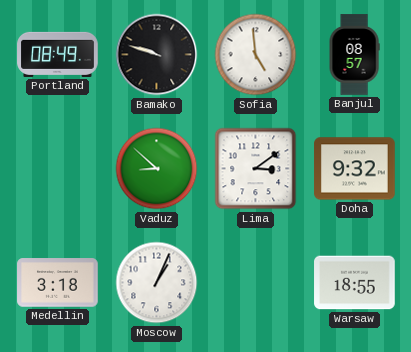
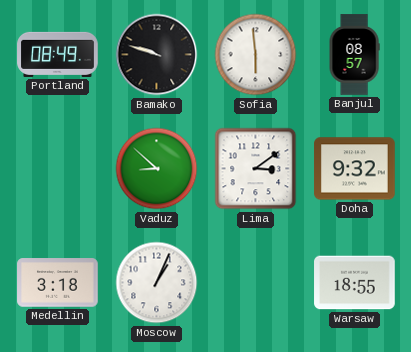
Sofia: 4:59 -> 5:59 (256, 55)
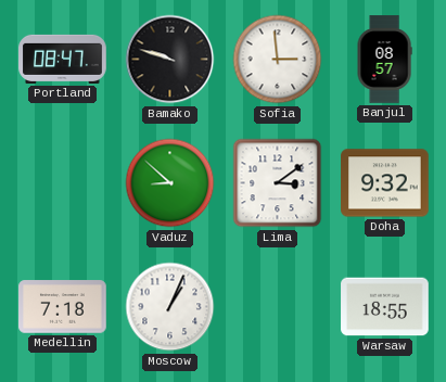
Portland: 08:49 -> 08:47 (63, 59)
Sofia: 5:59 -> 2:59 (278, 60)
Medellin: 3:18 -> 7:18 (63, 307)
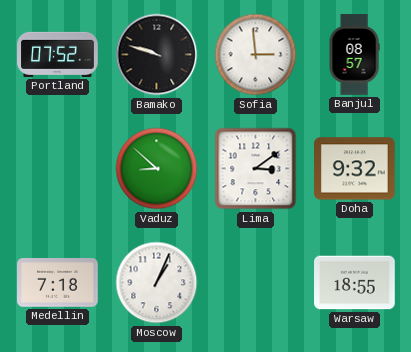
Portland: 08:47 -> 07:52 (58, 54)
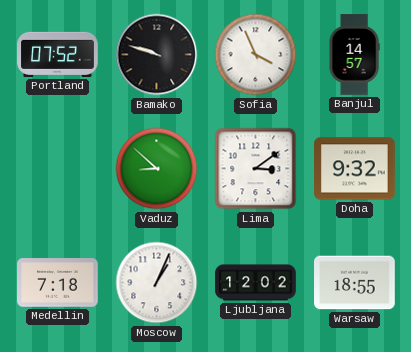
Sofia: 2:59 -> 3:56 (256, 55)
Banjul: 08:57 -> 14:57 (354, 55)
Ljubljana: none -> 12:02 (256, 283)
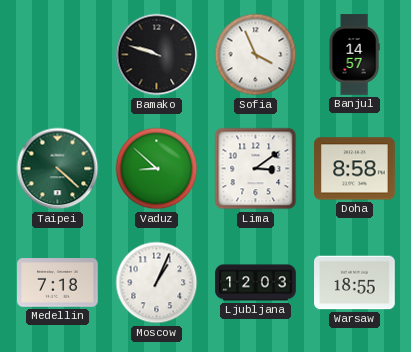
Portland: 07:52 -> none (58, 54)
Taipei: none -> 4:22 (58, 169)
Doha: 9:32 -> 8:58 (355, 169)
Ljubljana: 12:02 -> 12:03 (256, 283)
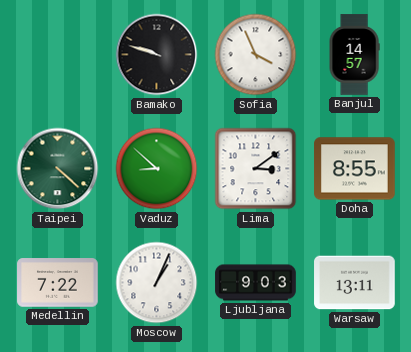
Doha: 8:58 -> 8:55 (355, 169)
Medellin: 7:18 -> 7:22 (58, 283)
Ljubljana: 12:03 -> 9:03 (256, 283)
Warsaw: 18:55 -> 13:11 (355, 283)
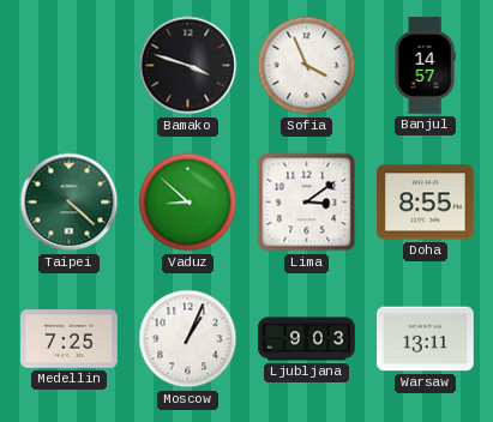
Bamako: 9:48 -> 3:48 (188, 66)
Medellin: 7:22 -> 7:25 (70, 339)
